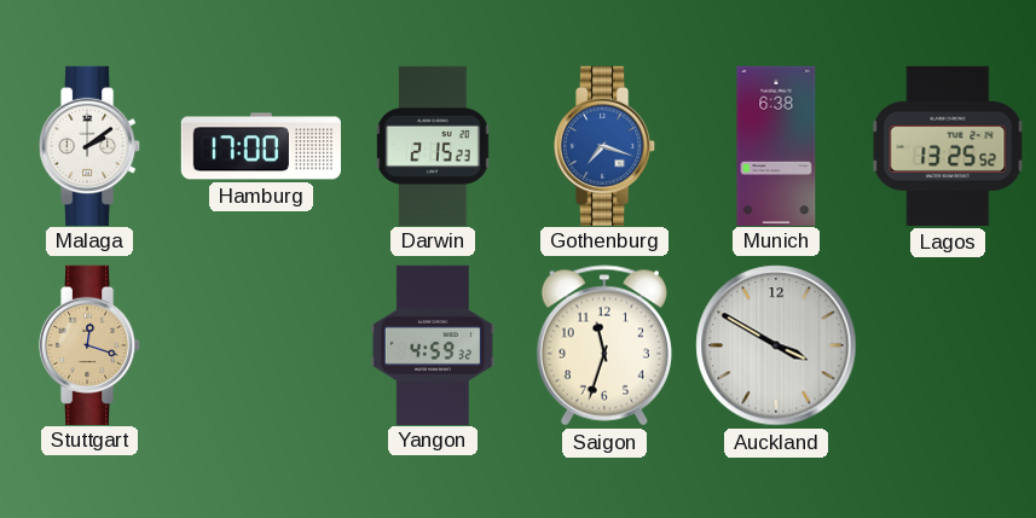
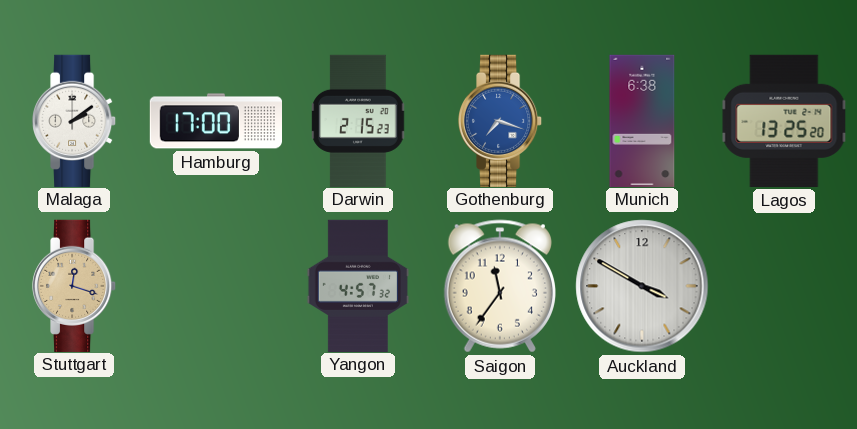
Lagos: 13:25:52 -> 13:25:20 (784, 121)
Yangon: 4:59 -> 4:57 (357, 285)
Saigon: 11:33 -> 11:36 (500, 286)
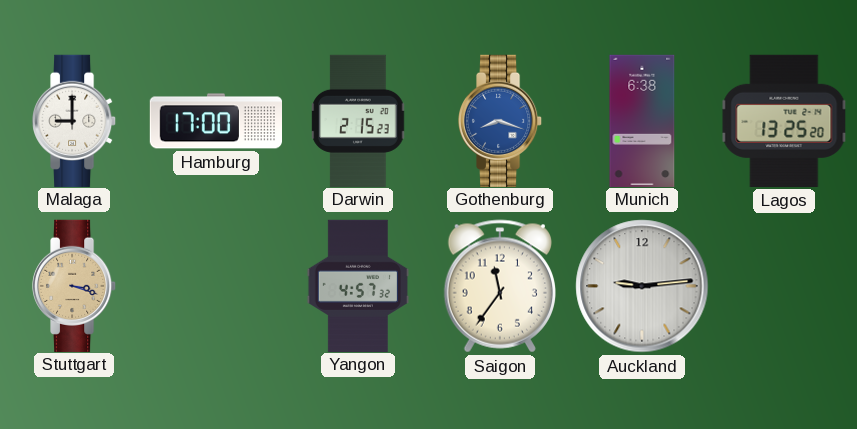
Malaga: 2:09 -> 9:00 (75, 120)
Gothenburg: 7:18 -> 8:18 (501, 120)
Stuttgart: 12:18 -> 3:18 (75, 285)
Auckland: 3:50 -> 9:14 (642, 286)
